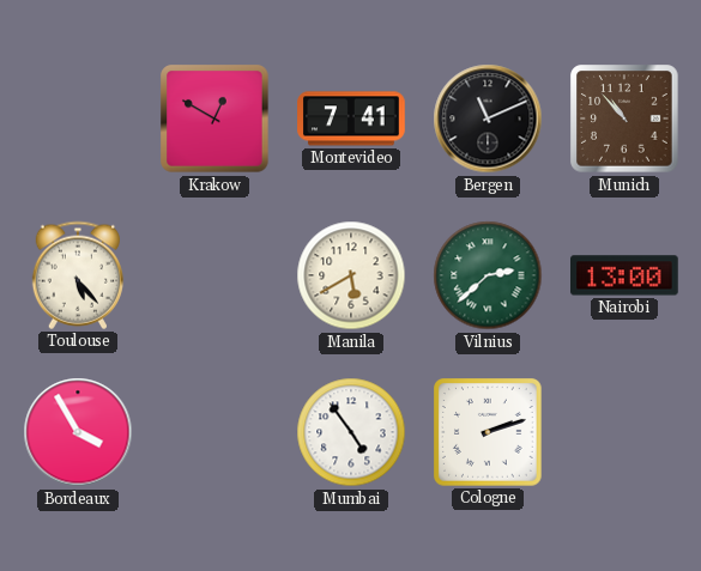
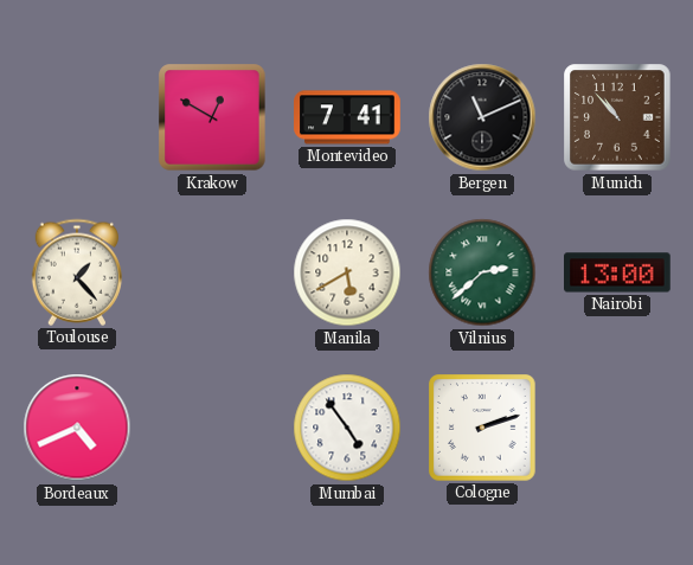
Toulouse: 5:23 -> 1:23 (76, 272)
Bordeaux: 3:55 -> 4:41 (77, 428)
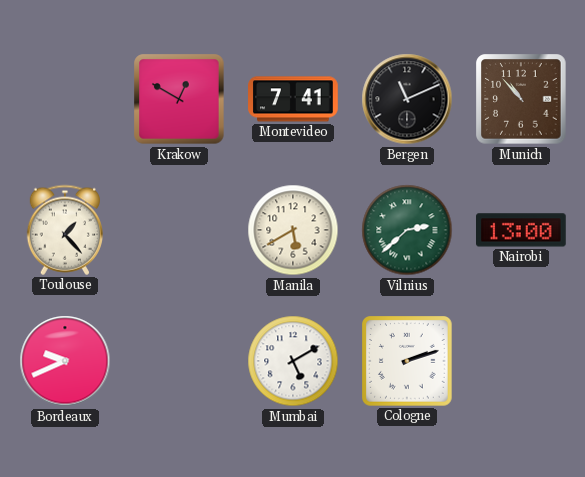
Bordeaux: 4:41 -> 9:41 (65, 361)
Mumbai: 4:54 -> 5:10 (293, 361)
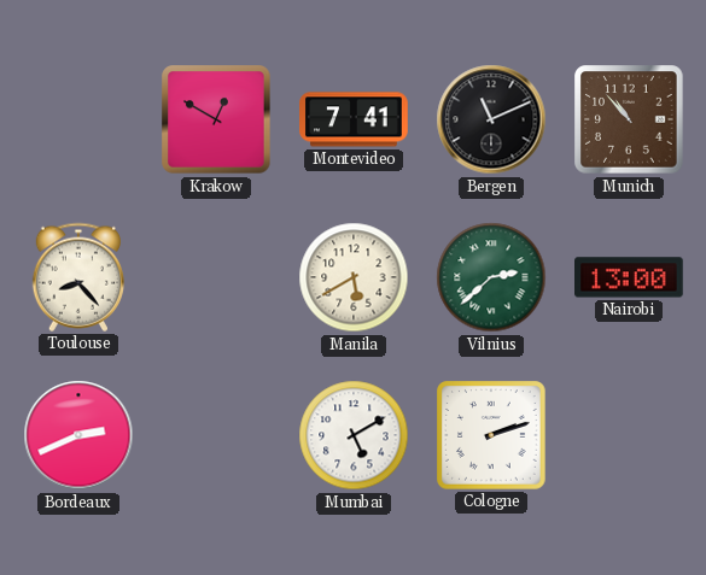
Toulouse: 1:23 -> 8:23 (77, 277)
Bordeaux: 9:41 -> 2:41 (78, 435)
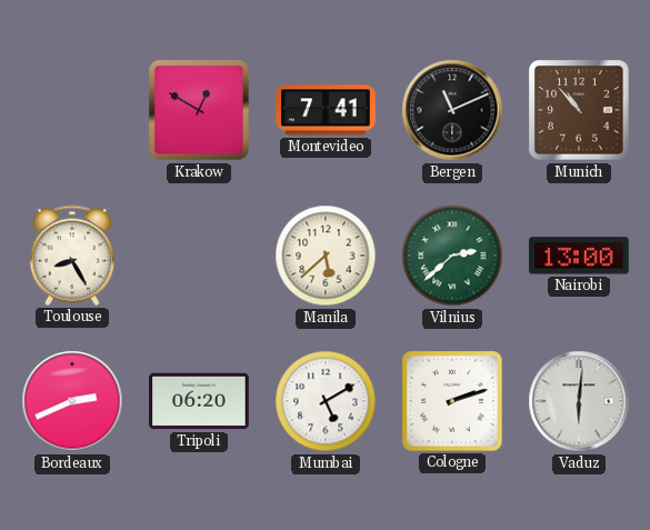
Toulouse: 8:23 -> 8:25 (71, 256)
Manila: 5:40 -> 5:38 (326, 256)
Tripoli: none -> 06:20 (199, 401)
Vaduz: none -> 6:01 (579, 401)
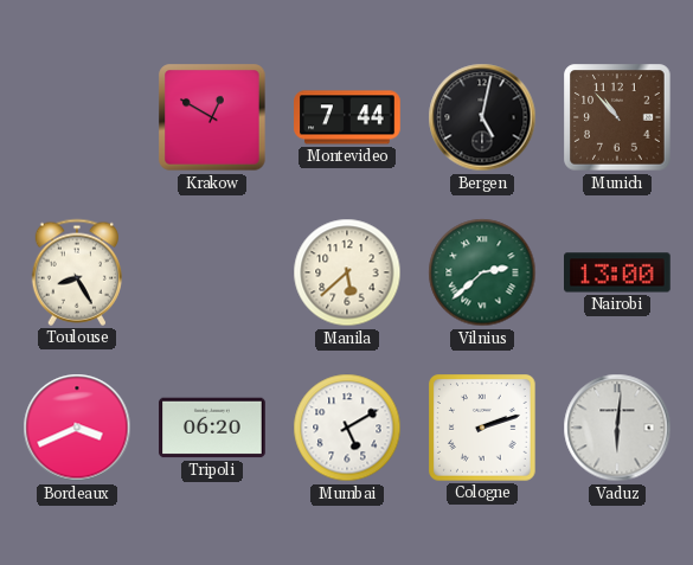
Montevideo: 7:41 -> 7:44 (347, 117)
Bergen: 11:11 -> 5:02 (482, 117)
Bordeaux: 2:41 -> 3:41 (77, 428)
